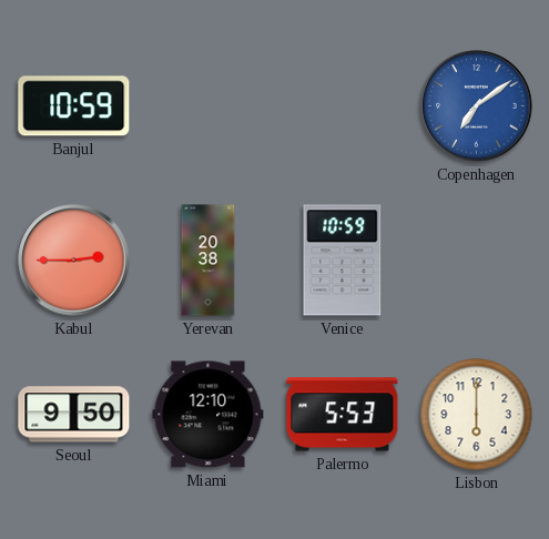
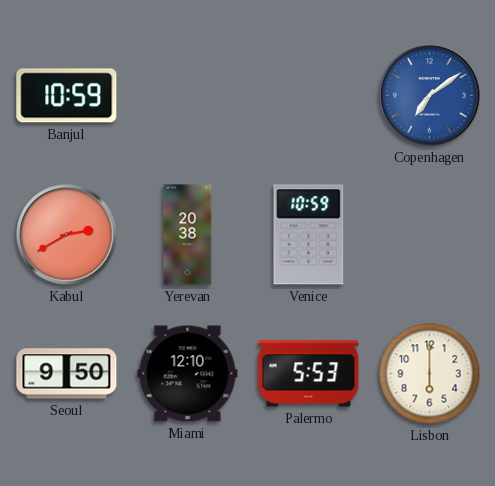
Kabul: 2:45 -> 2:40 (67, 235)
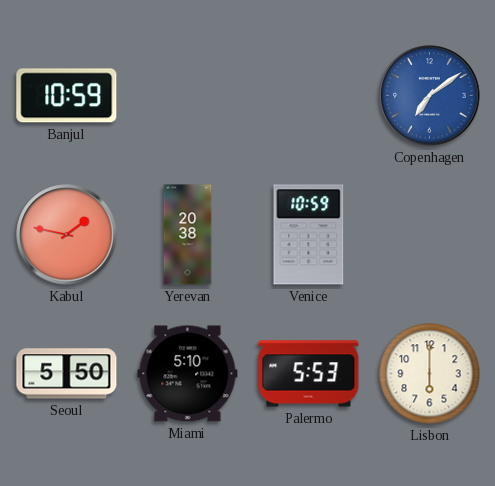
Kabul: 2:40 -> 1:47 (67, 235)
Seoul: 9:50 -> 5:50 (67, 374)
Miami: 12:10 -> 5:10 (188, 374)
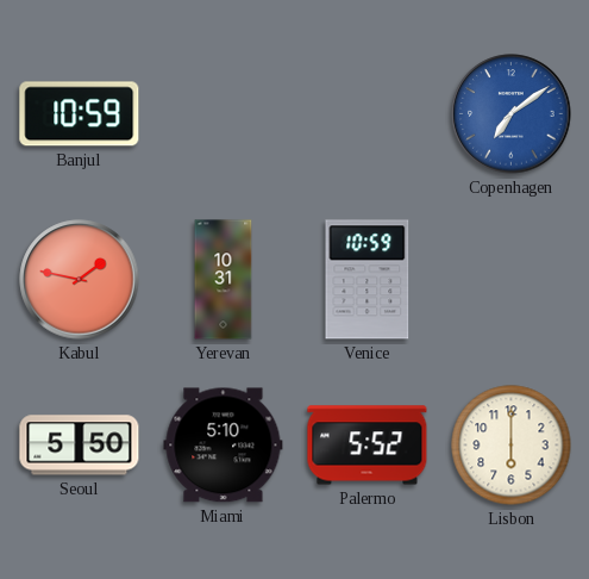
Yerevan: 20:38 -> 10:31 (224, 280)
Palermo: 5:53 -> 5:52 (368, 446)
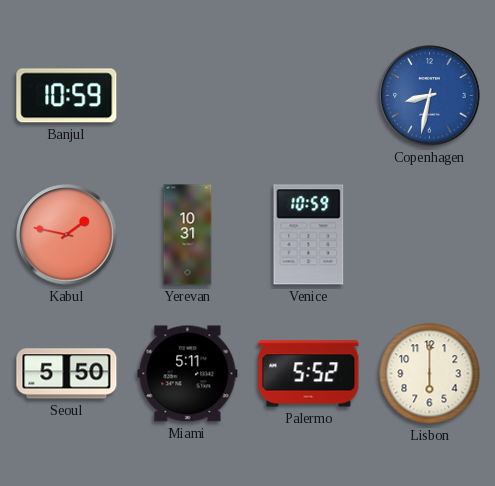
Copenhagen: 7:09 -> 8:32 (430, 96)
Miami: 5:10 -> 5:11 (188, 374)
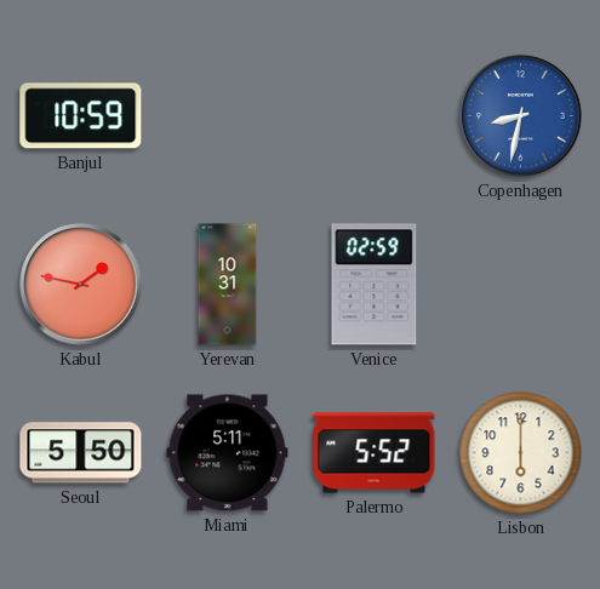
Venice: 10:59 -> 02:59 (375, 285)
